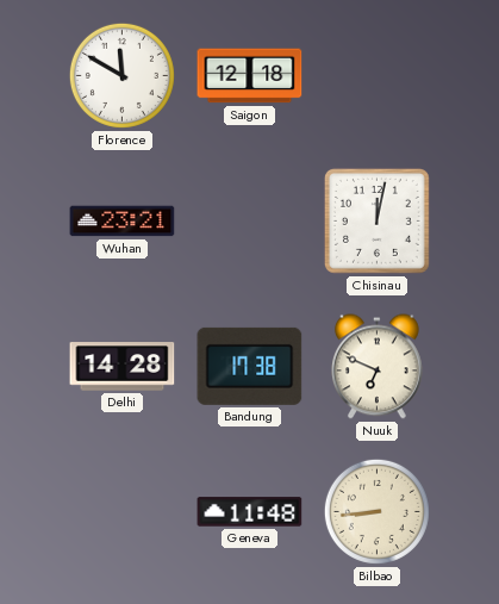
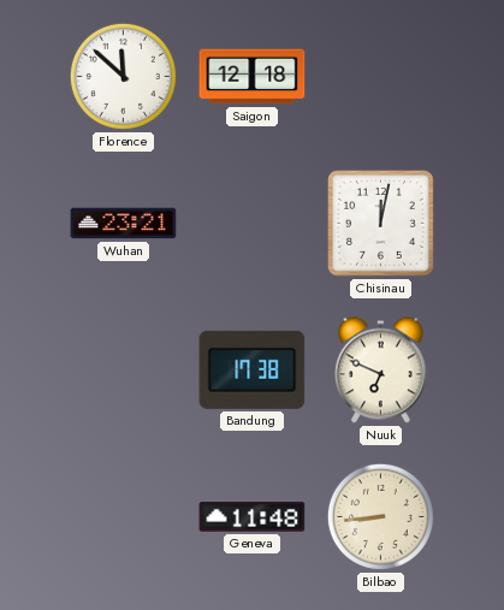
Florence: 11:50 -> 11:52 (123, 76)
Delhi: 14:28 -> none (123, 367)
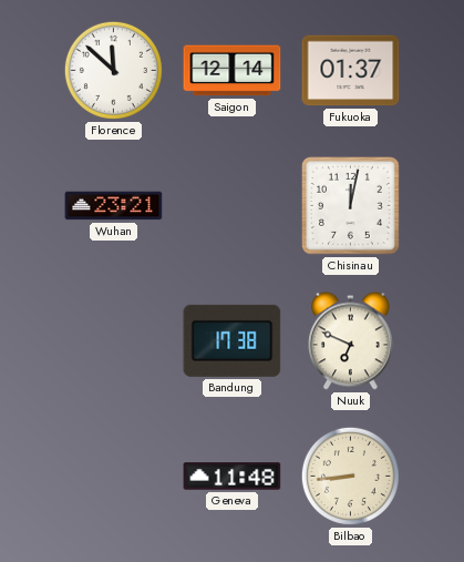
Saigon: 12:18 -> 12:14 (233, 71)
Fukuoka: none -> 01:37 (351, 71)
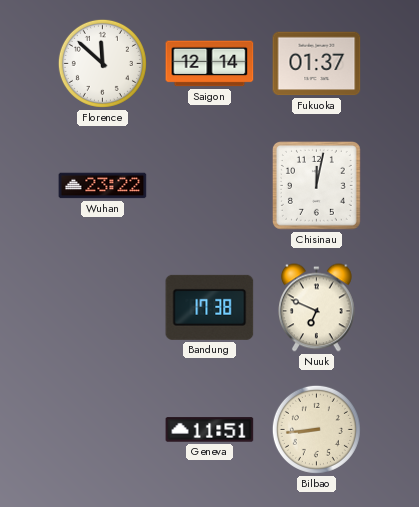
Wuhan: 23:21 -> 23:22 (103, 186)
Geneva: 11:48 -> 11:51 (210, 430)
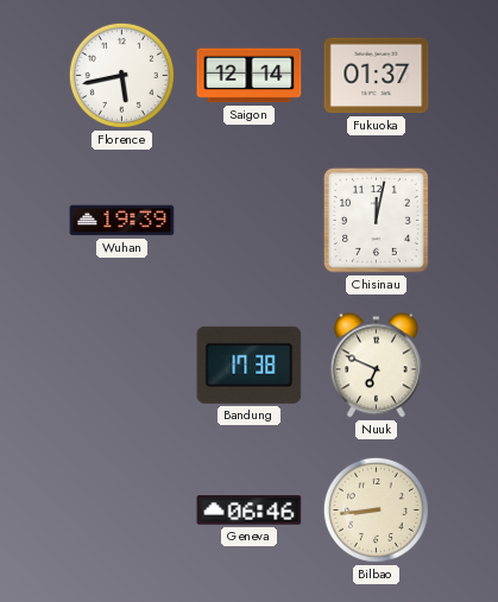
Florence: 11:52 -> 5:43 (121, 75)
Wuhan: 23:22 -> 19:39 (122, 221)
Geneva: 11:51 -> 06:46 (250, 511)
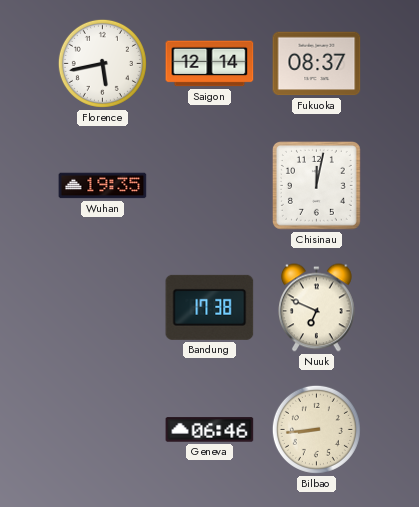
Fukuoka: 01:37 -> 08:37 (317, 64)
Wuhan: 19:39 -> 19:35 (103, 186)
